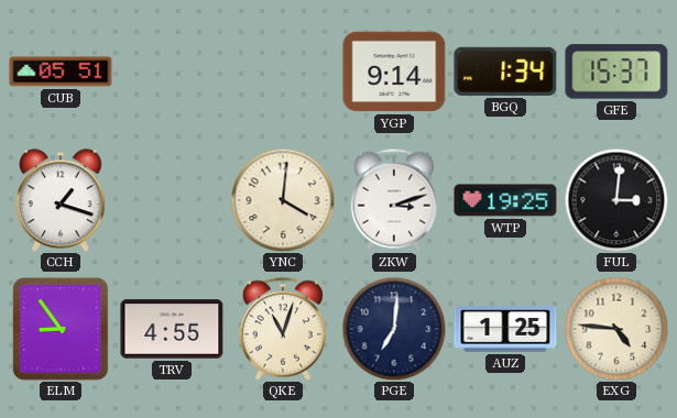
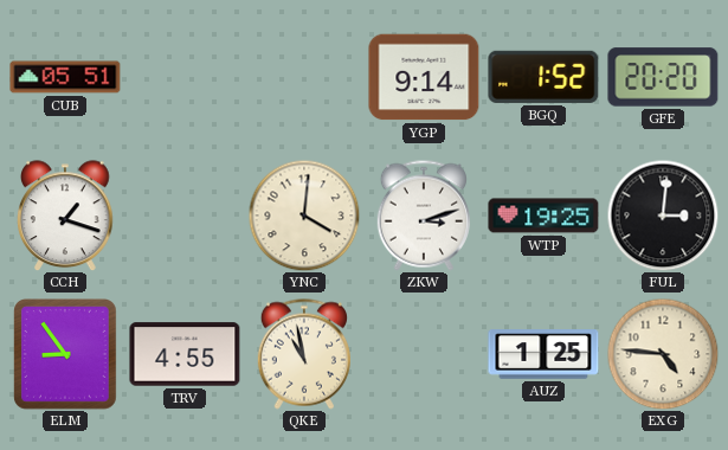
BGQ: 1:34 -> 1:52 (543, 77)
GFE: 15:37 -> 20:20 (663, 77)
QKE: 11:03 -> 10:58 (304, 354)
PGE: 7:01 -> none (394, 329)
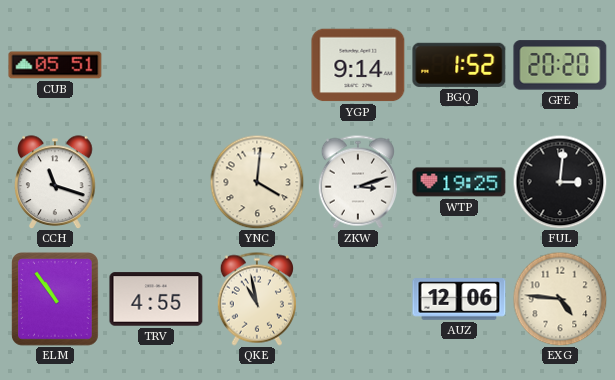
CCH: 1:18 -> 11:18 (55, 182)
ELM: 8:54 -> 10:54 (56, 300)
AUZ: 1:25 -> 12:06 (459, 299)
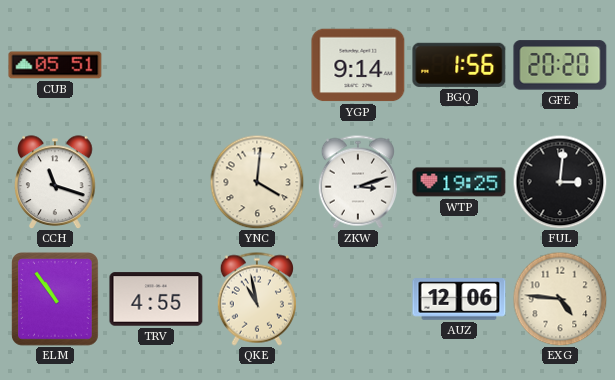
BGQ: 1:52 -> 1:56 (459, 65)
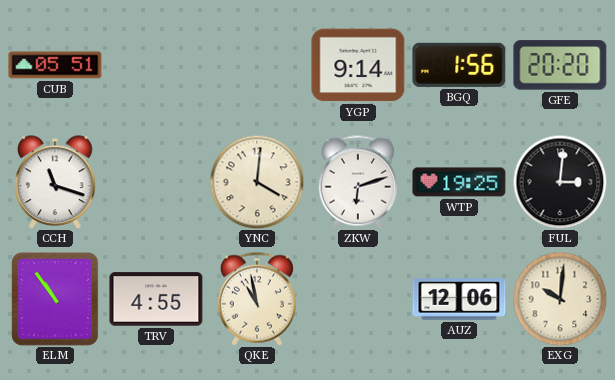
ZKW: 3:12 -> 6:12 (358, 182)
EXG: 4:46 -> 10:01 (560, 299)
